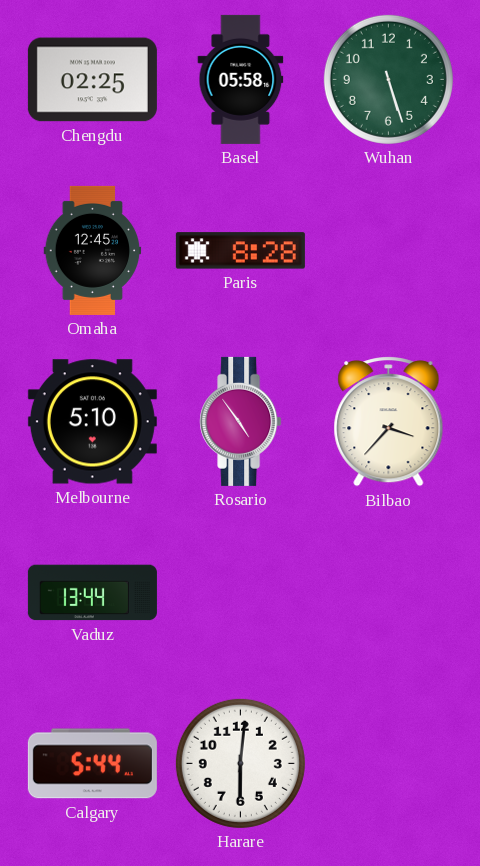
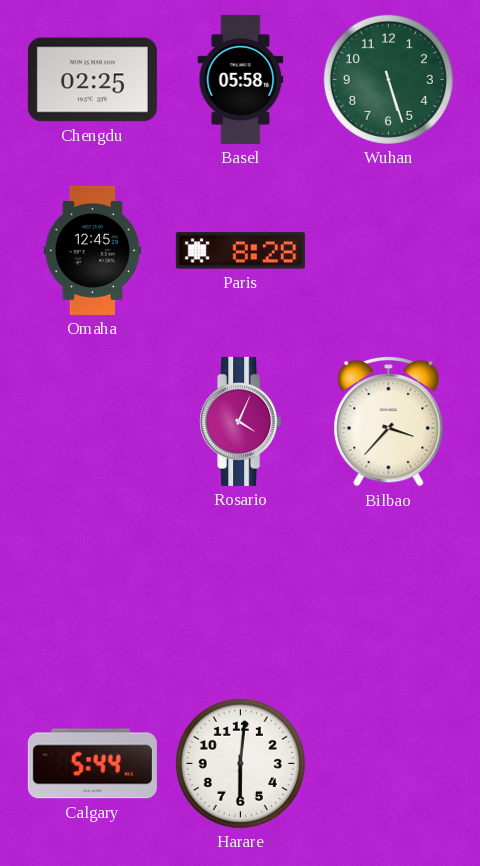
Melbourne: 5:10 -> none (92, 422)
Rosario: 4:54 -> 4:04 (241, 421)
Vaduz: 13:44 -> none (92, 593)
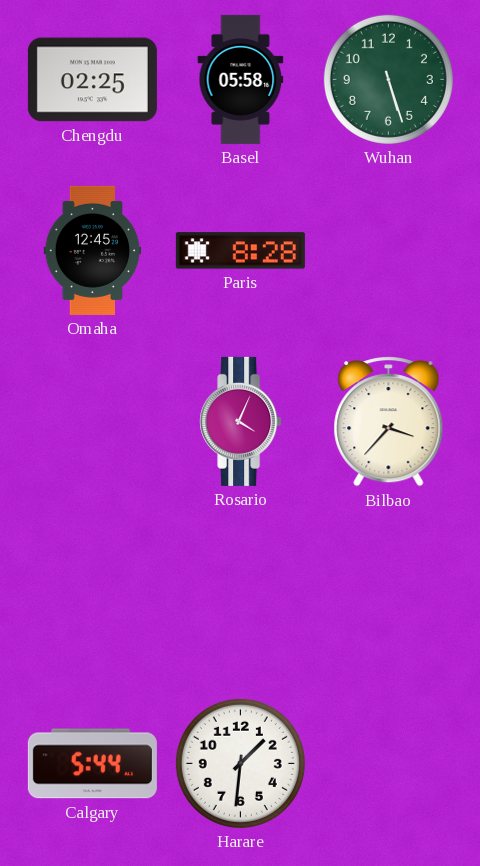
Harare: 6:01 -> 1:31 (240, 763)
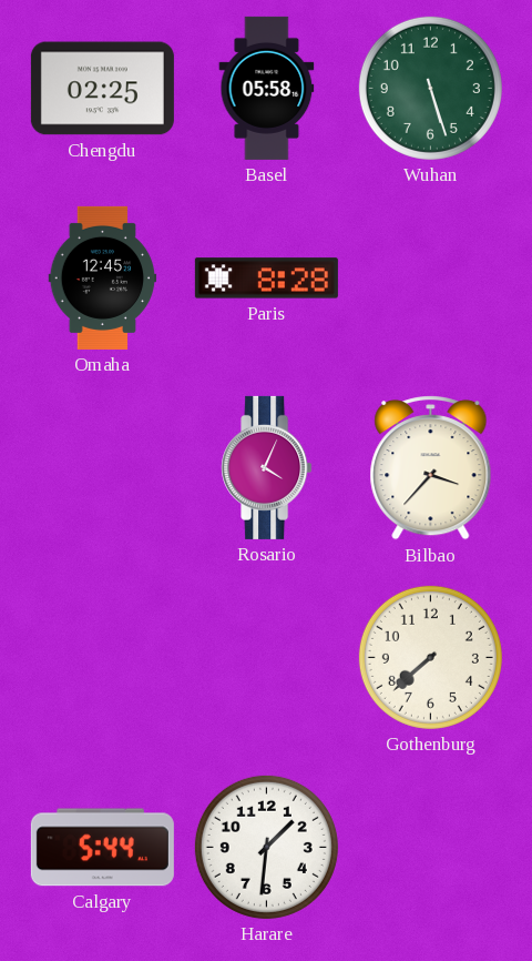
Gothenburg: none -> 7:38 (430, 657)
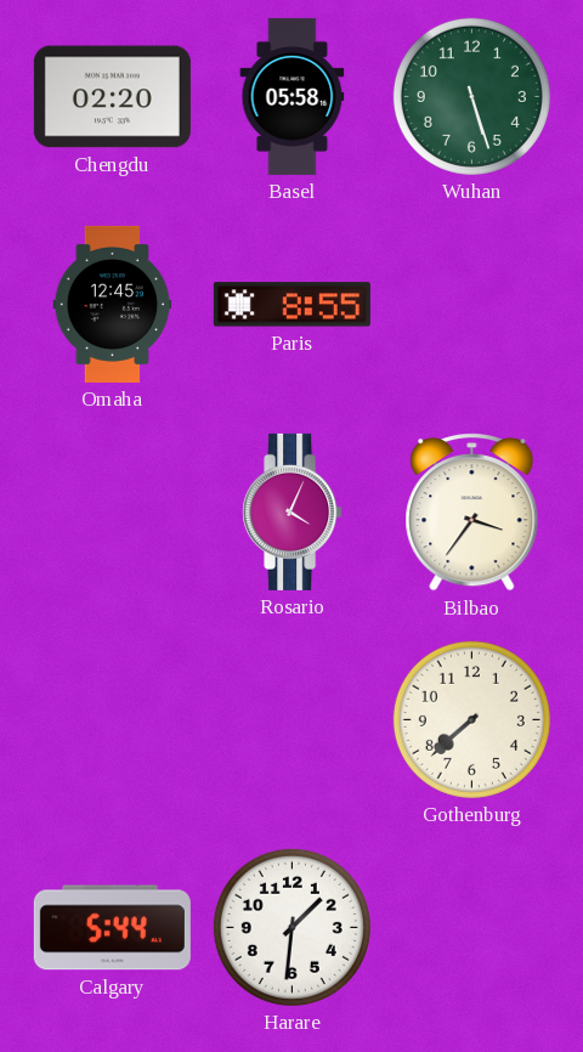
Chengdu: 02:25 -> 02:20 (112, 97)
Paris: 8:28 -> 8:55 (291, 305)
Bilbao: 3:37 -> 3:36 (472, 513)
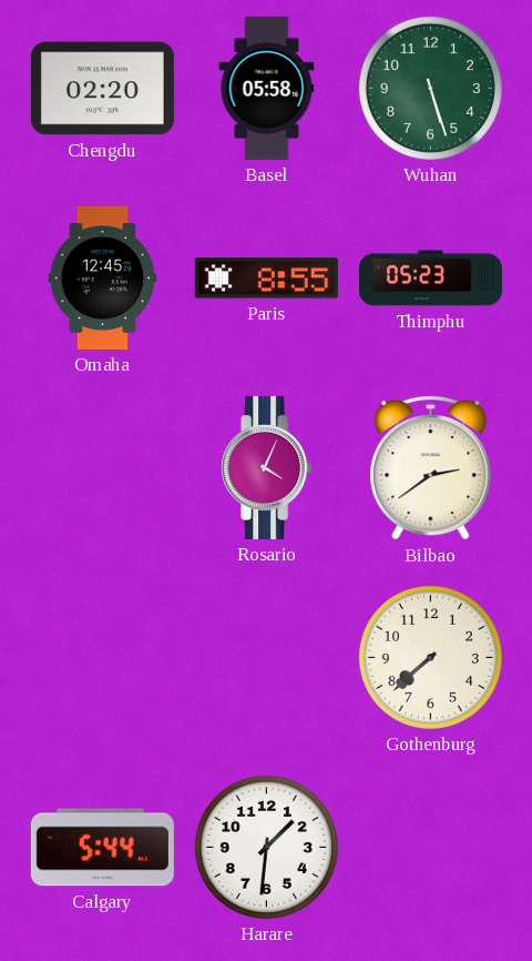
Thimphu: none -> 05:23 (430, 279)
Bilbao: 3:36 -> 2:39 (431, 468)
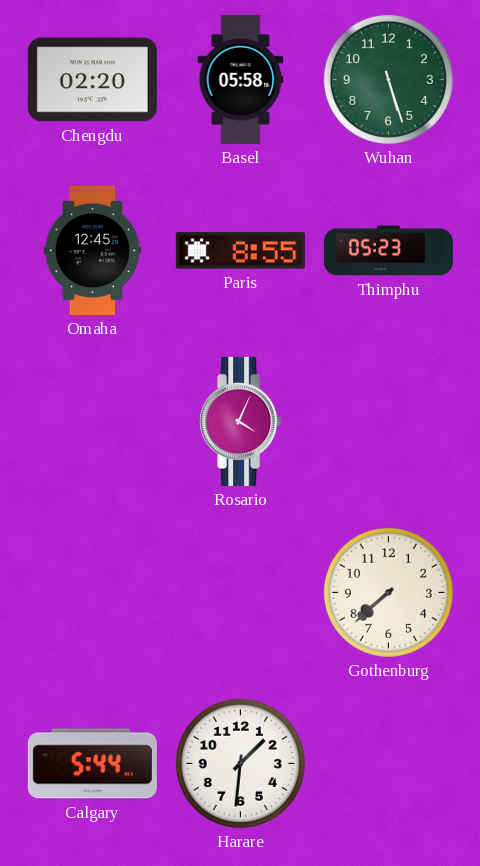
Bilbao: 2:39 -> none (431, 468)
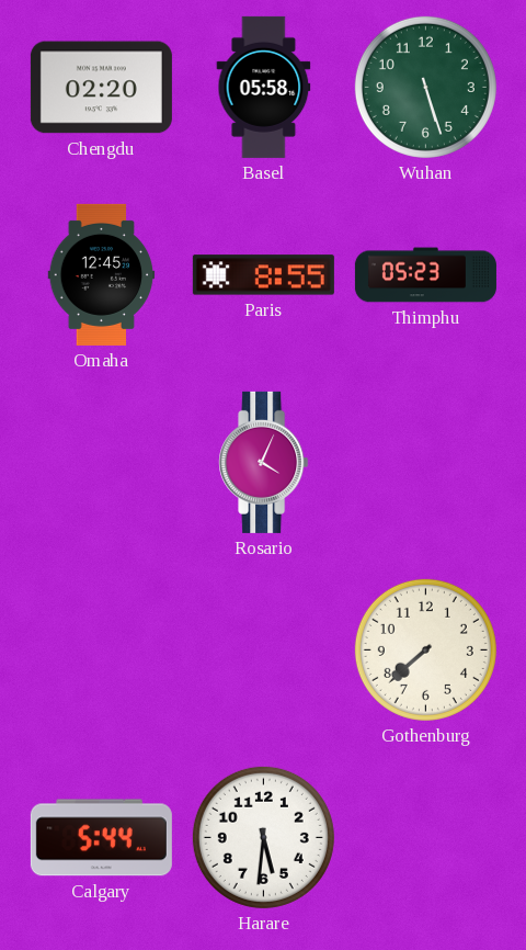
Harare: 1:31 -> 5:31 (263, 837)
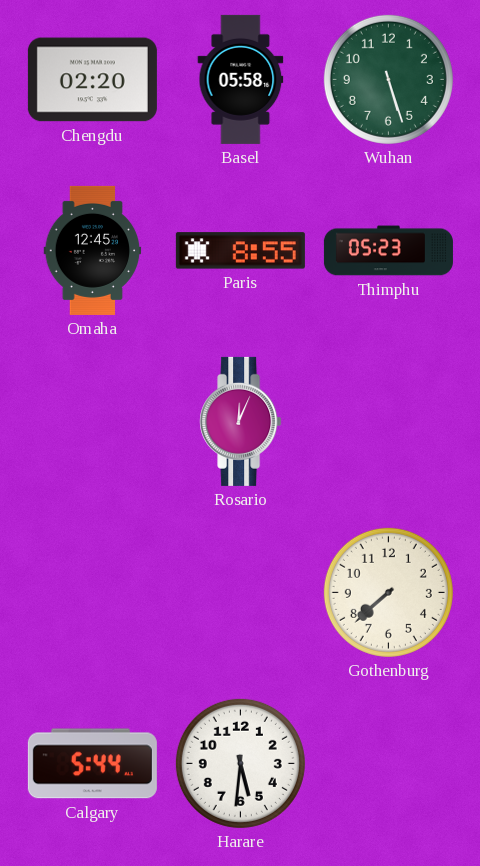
Rosario: 4:04 -> 12:04 (241, 421)
